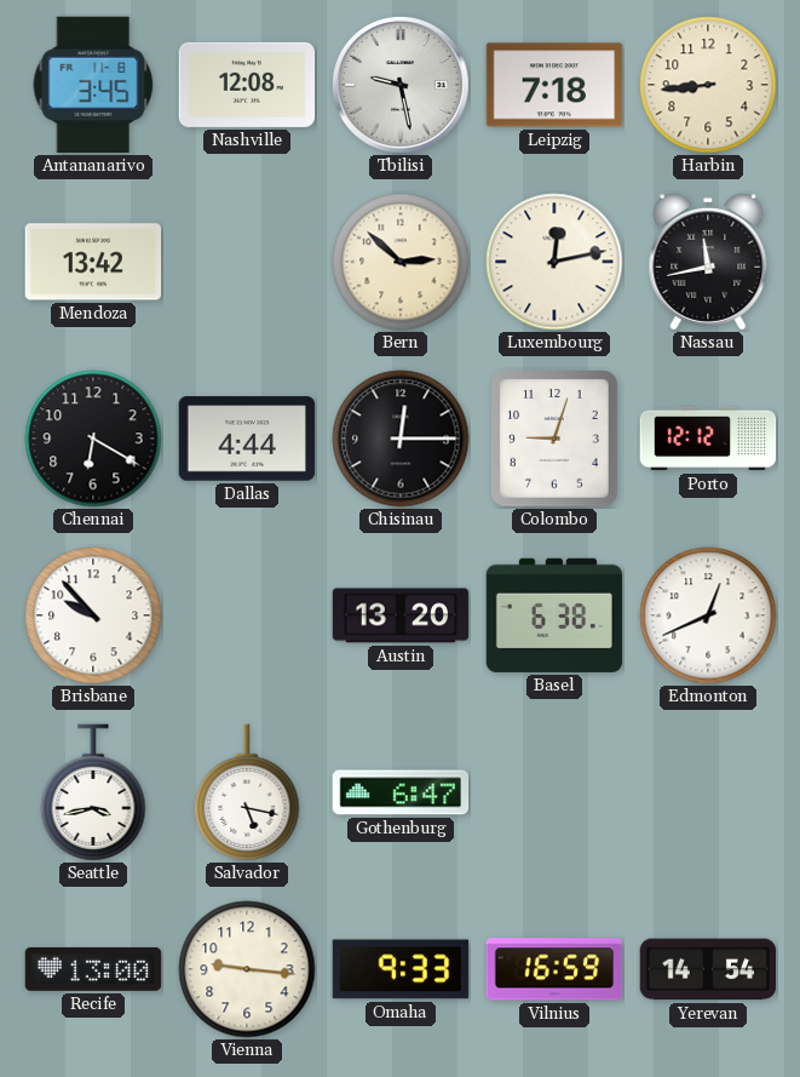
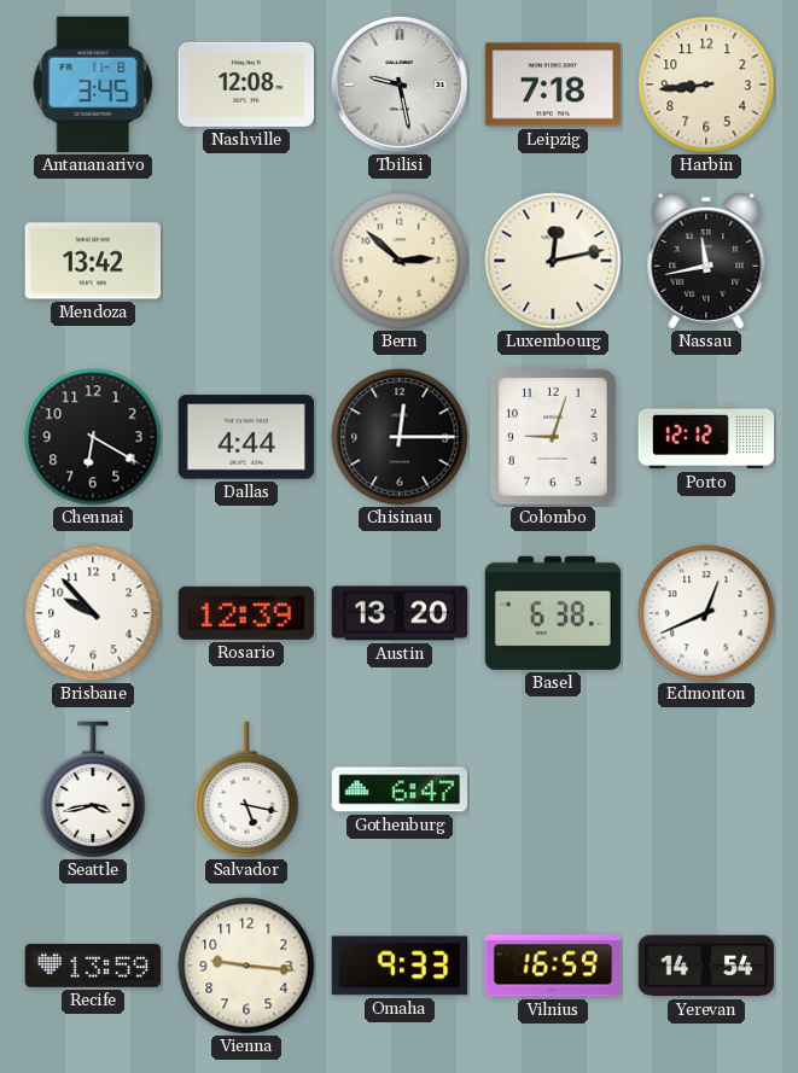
Rosario: none -> 12:39 (246, 613)
Recife: 13:00 -> 13:59 (93, 966)
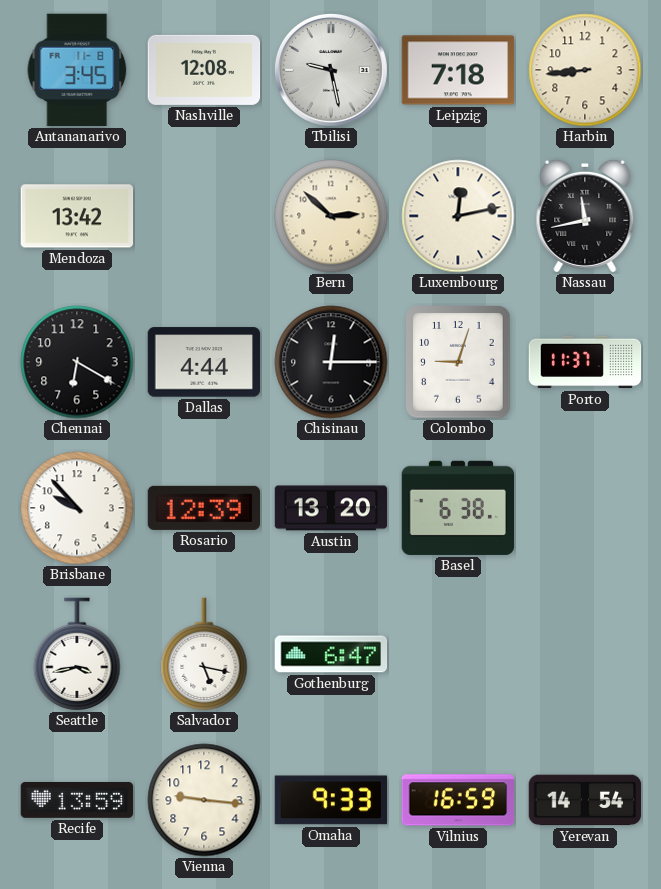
Porto: 12:12 -> 11:37 (585, 362)
Edmonton: 12:41 -> none (706, 613)
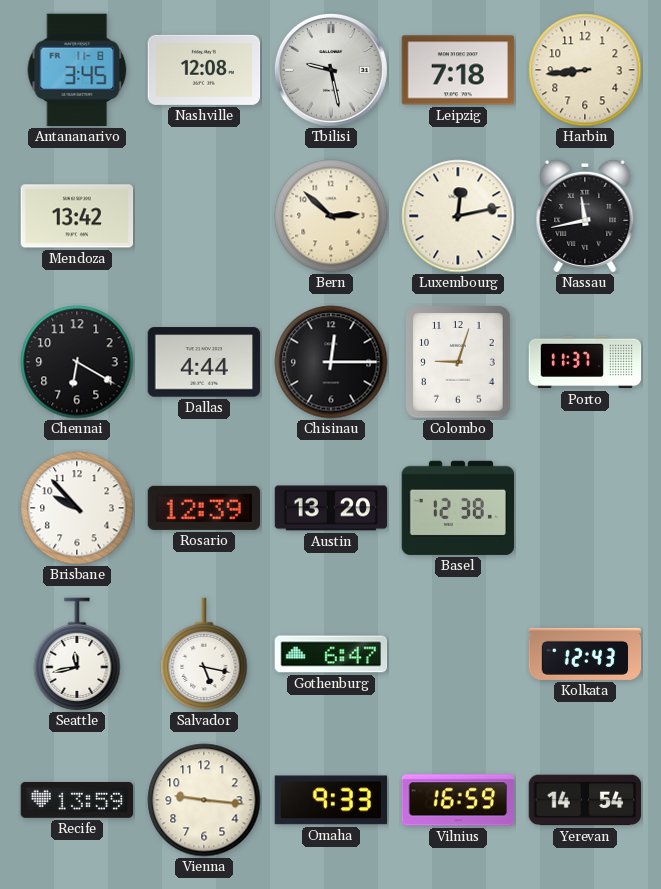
Basel: 6:38 -> 12:38 (458, 508)
Seattle: 3:43 -> 11:43 (77, 654)
Kolkata: none -> 12:43 (585, 654)
